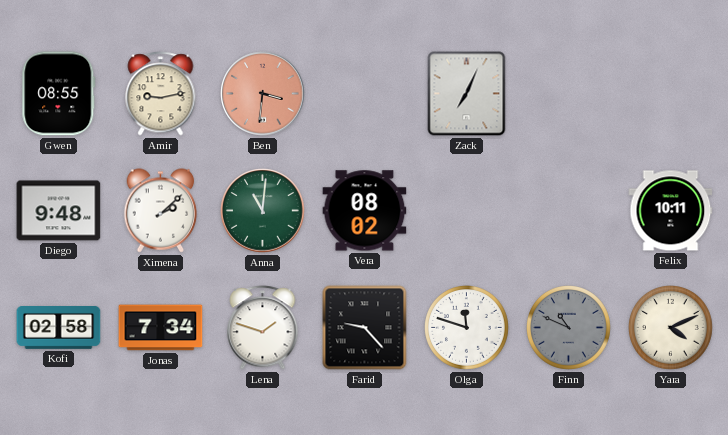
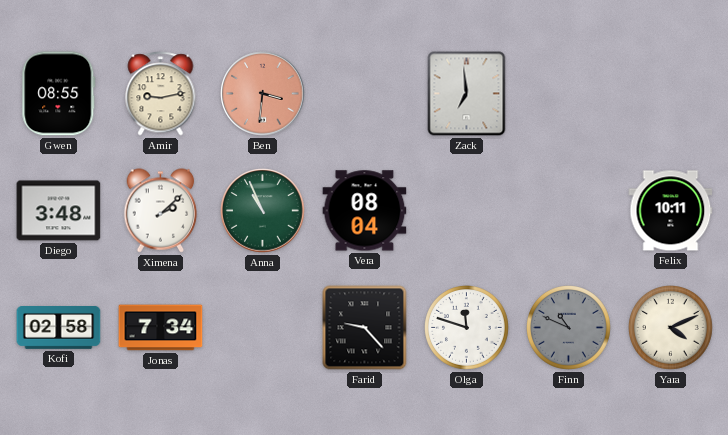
Zack: 7:04 -> 6:59 (467, 94)
Diego: 9:48 -> 3:48 (59, 211)
Anna: 11:01 -> 10:56 (263, 211)
Vera: 08:02 -> 08:04 (365, 211)
Lena: 1:48 -> none (263, 328)
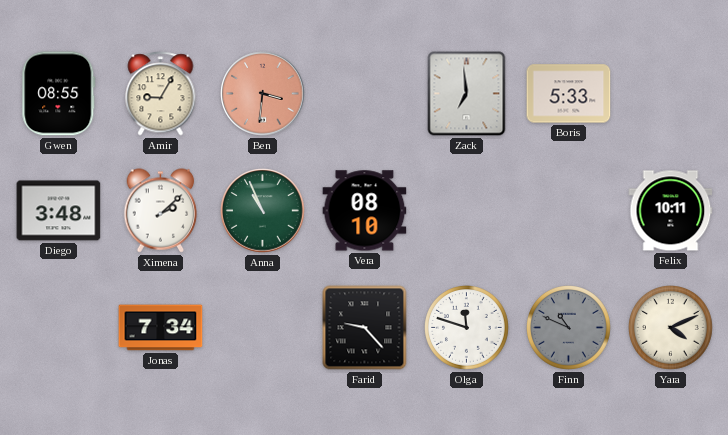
Amir: 9:13 -> 9:05 (161, 94)
Boris: none -> 5:33 (569, 94)
Vera: 08:04 -> 08:10 (365, 211)
Kofi: 02:58 -> none (59, 328)
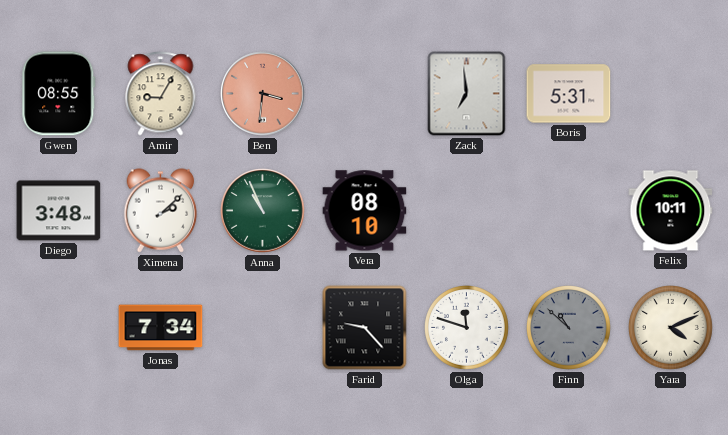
Boris: 5:33 -> 5:31 (569, 94)
Finn: 10:49 -> 10:52 (569, 328)
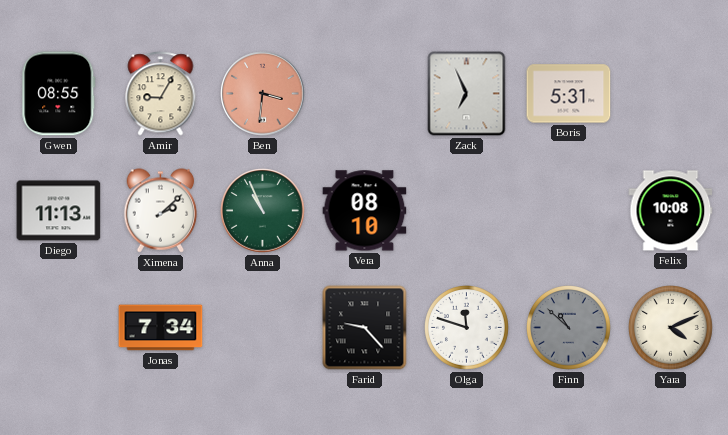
Zack: 6:59 -> 6:56 (467, 94)
Diego: 3:48 -> 11:13 (59, 211)
Felix: 10:11 -> 10:08 (671, 211)
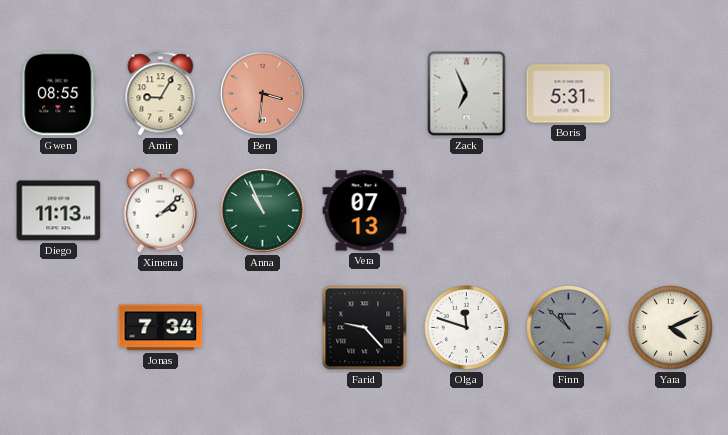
Vera: 08:10 -> 07:13 (365, 211)
Felix: 10:08 -> none (671, 211)
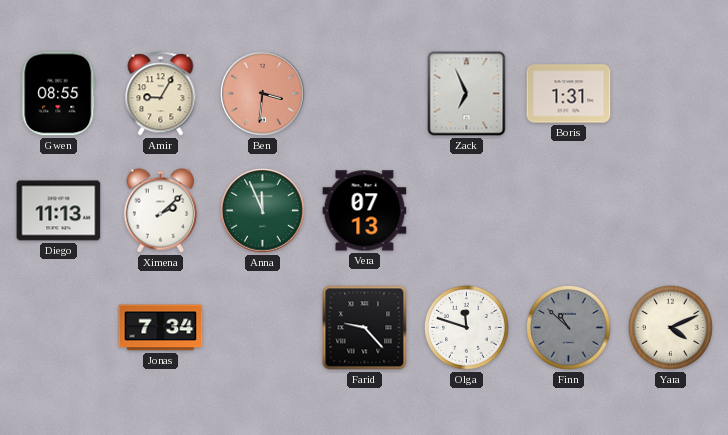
Boris: 5:31 -> 1:31 (569, 94)
Anna: 10:56 -> 11:56 (263, 211)
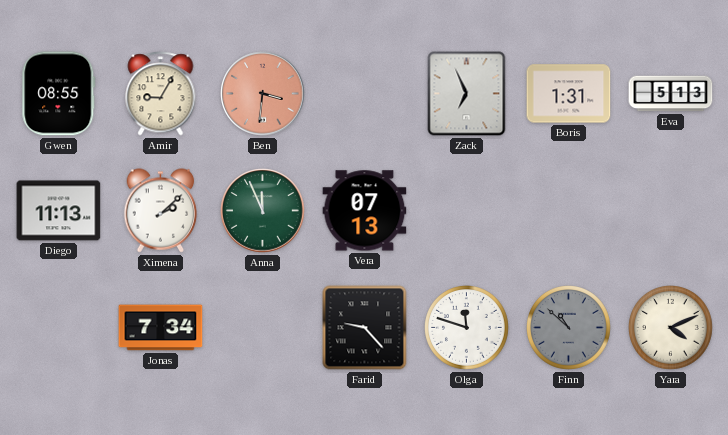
Eva: none -> 5:13 (671, 94)
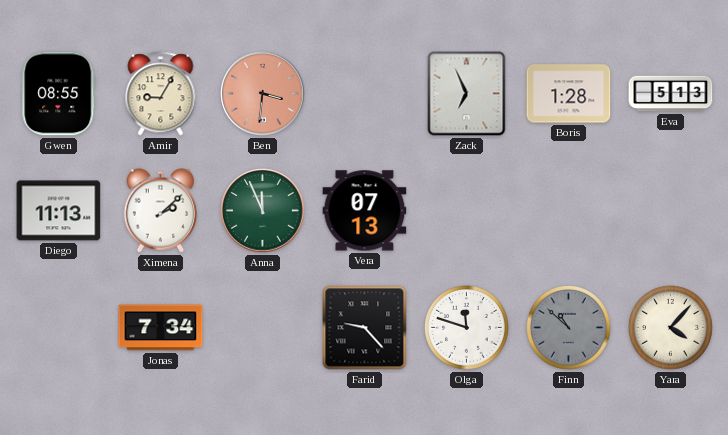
Boris: 1:31 -> 1:28 (569, 94)
Yara: 4:11 -> 4:07 (671, 328)
